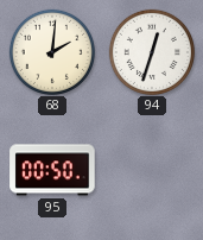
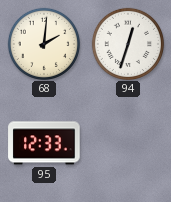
95: 00:50 -> 12:33 (44, 143)
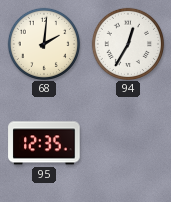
94: 12:33 -> 12:35 (127, 43)
95: 12:33 -> 12:35 (44, 143)
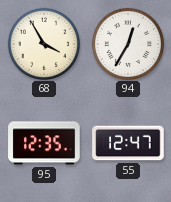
68: 2:01 -> 3:55 (43, 43)
55: none -> 12:47 (128, 143)
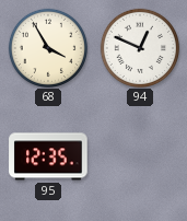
94: 12:35 -> 12:49 (139, 47)
55: 12:47 -> none (128, 143)
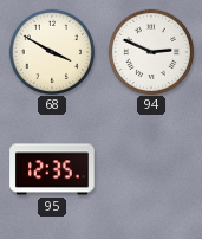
68: 3:55 -> 3:50 (51, 51)
94: 12:49 -> 2:49 (150, 51)
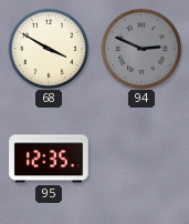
94 dial: white -> grey (140, 48)
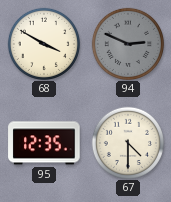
67: none -> 4:30 (127, 142)
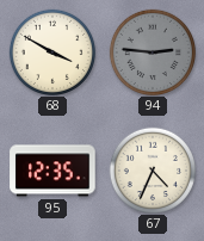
94: 2:49 -> 2:46 (152, 51)
67: 4:30 -> 4:34 (152, 169)
